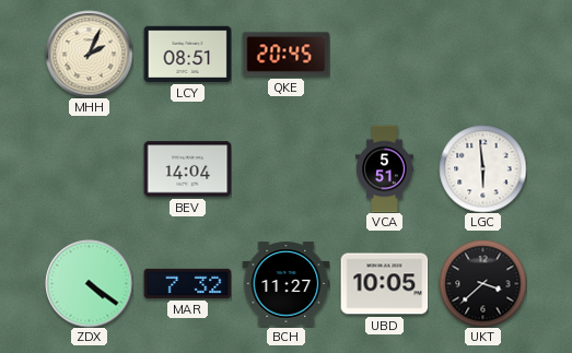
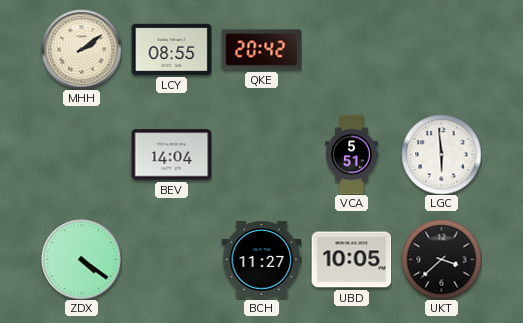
MHH: 2:04 -> 2:09 (81, 49)
LCY: 08:51 -> 08:55 (171, 49)
QKE: 20:45 -> 20:42 (261, 50)
MAR: 7:32 -> none (187, 283)
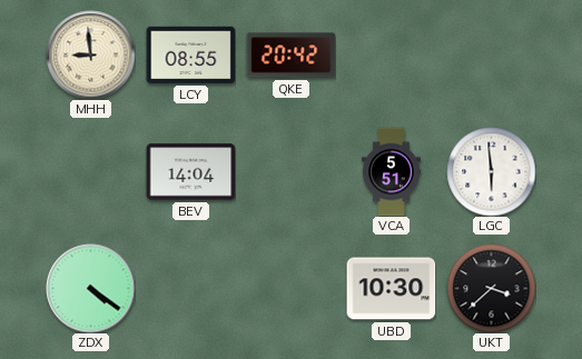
MHH: 2:09 -> 8:59 (90, 54)
BCH: 11:27 -> none (261, 260)
UBD: 10:05 -> 10:30 (391, 289)
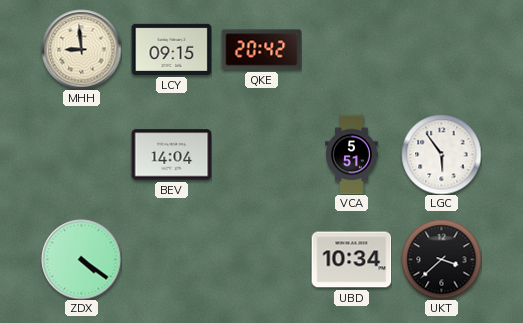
LCY: 08:55 -> 09:15 (171, 49)
LGC: 5:59 -> 5:54 (441, 154)
UBD: 10:30 -> 10:34 (351, 260)
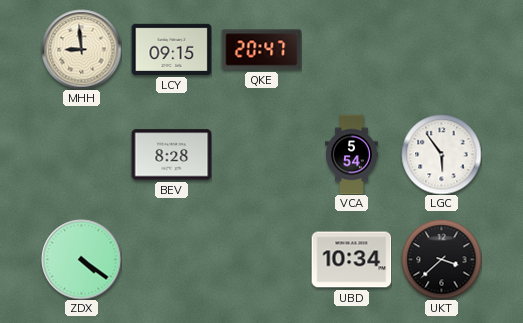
QKE: 20:42 -> 20:47 (261, 50)
BEV: 14:04 -> 8:28 (171, 155)
VCA: 5:51 -> 5:54 (352, 154)
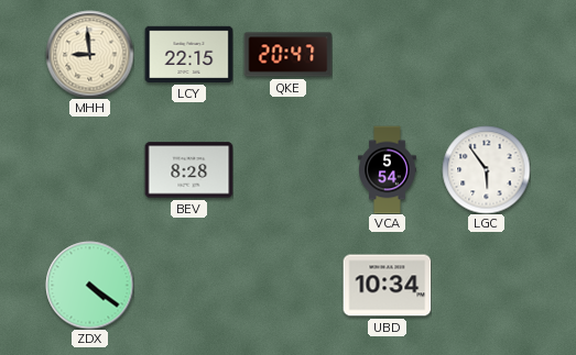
LCY: 09:15 -> 22:15 (188, 54)
UKT: 3:38 -> none (441, 259)
